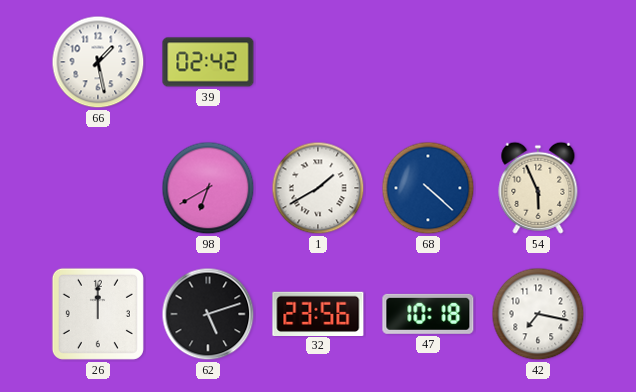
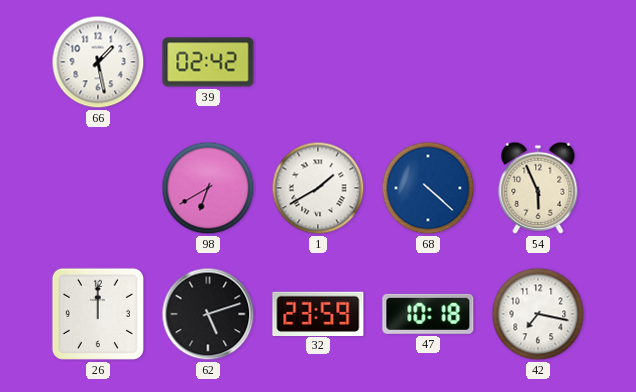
32: 23:56 -> 23:59 (318, 313)
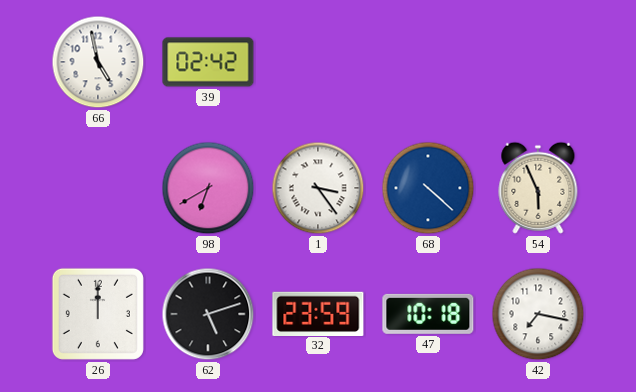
66: 1:28 -> 4:58 (98, 62)
1: 1:40 -> 3:24 (318, 188)
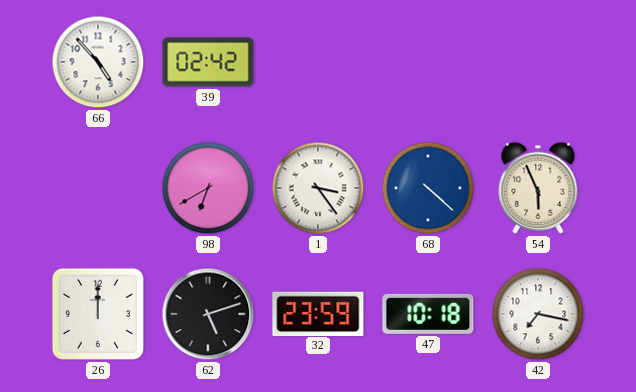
66: 4:58 -> 4:53 (98, 62)
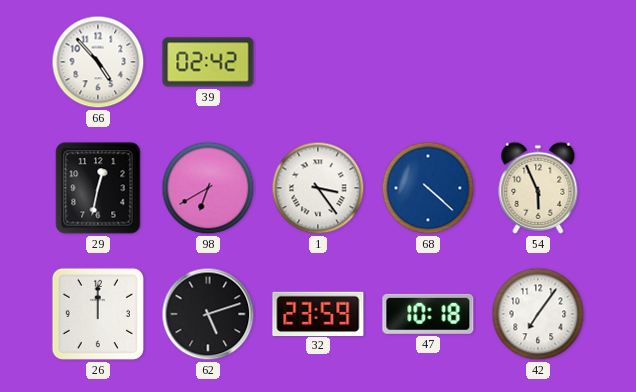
29: none -> 12:32 (98, 188)
42: 7:17 -> 7:06 (538, 314)
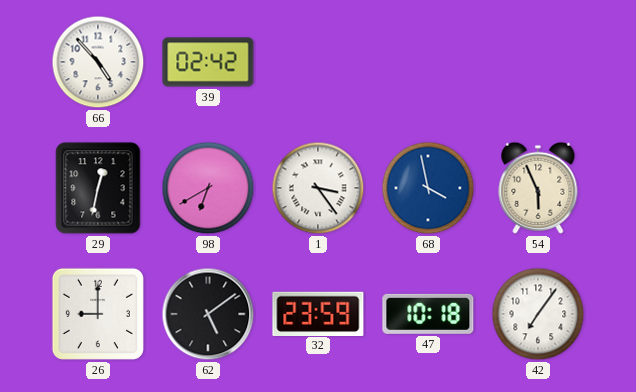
68: 4:22 -> 3:58 (428, 188)
26: 12:00 -> 9:00 (98, 314)
62: 5:12 -> 5:09 (208, 314)
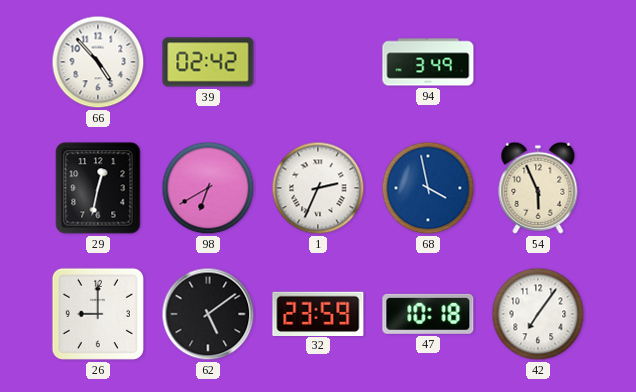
94: none -> 3:49 (428, 62)
1: 3:24 -> 2:34 (318, 188)
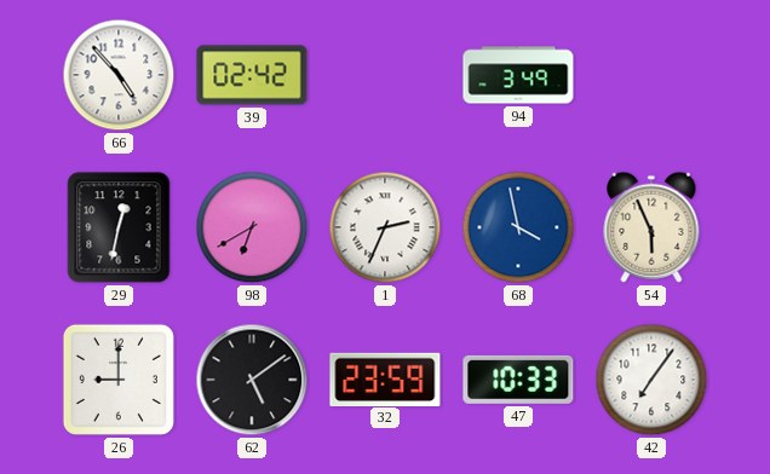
47: 10:18 -> 10:33 (518, 380)
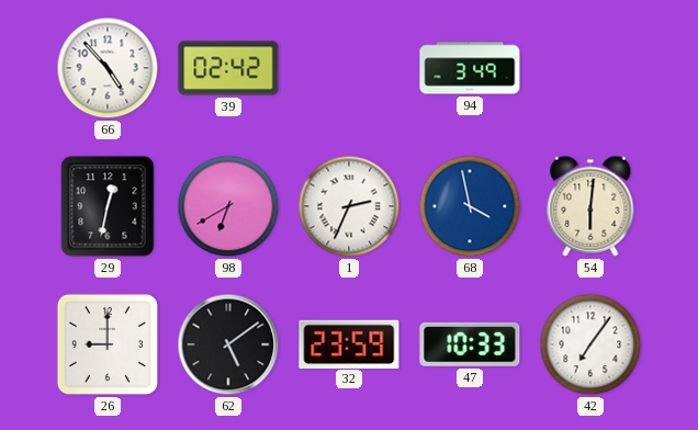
54: 5:56 -> 6:01 (590, 206)
